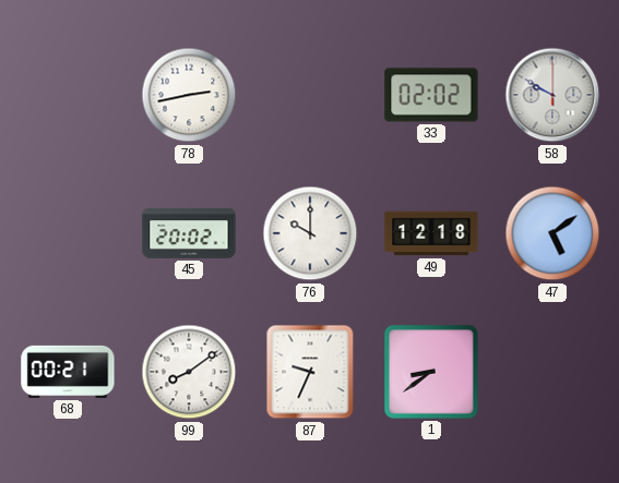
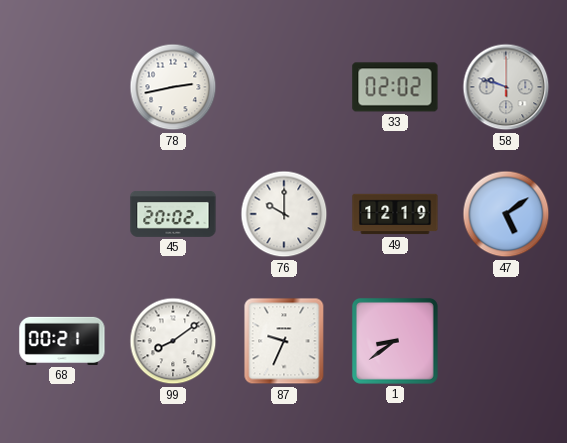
58: 9:50 -> 9:48 (506, 87)
49: 12:18 -> 12:19 (395, 214)
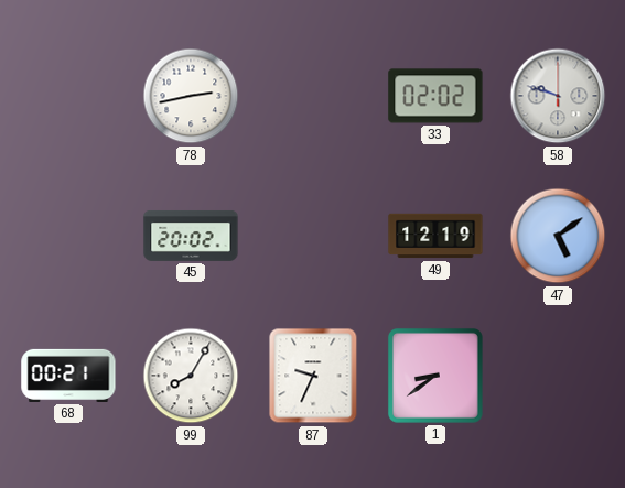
76: 10:00 -> none (284, 214)
99: 8:09 -> 8:05 (191, 376)
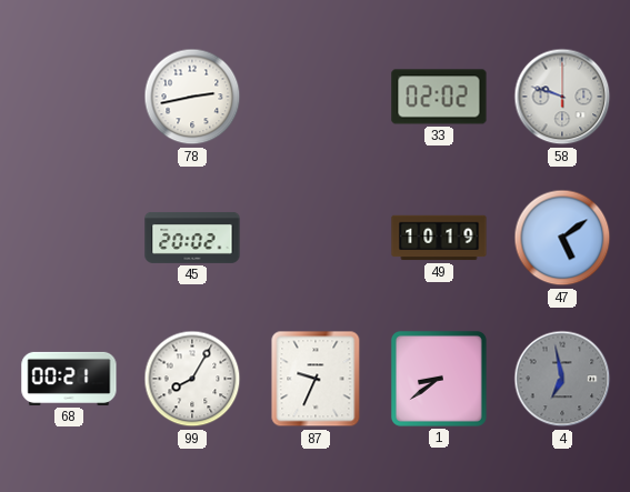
49: 12:19 -> 10:19 (439, 238)
4: none -> 6:58 (562, 379)
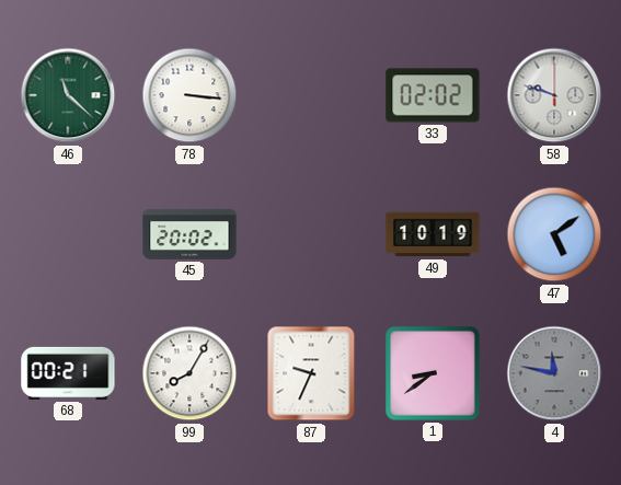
46: none -> 11:22 (68, 95)
78: 2:43 -> 3:16 (189, 95)
4: 6:58 -> 11:47 (554, 373)
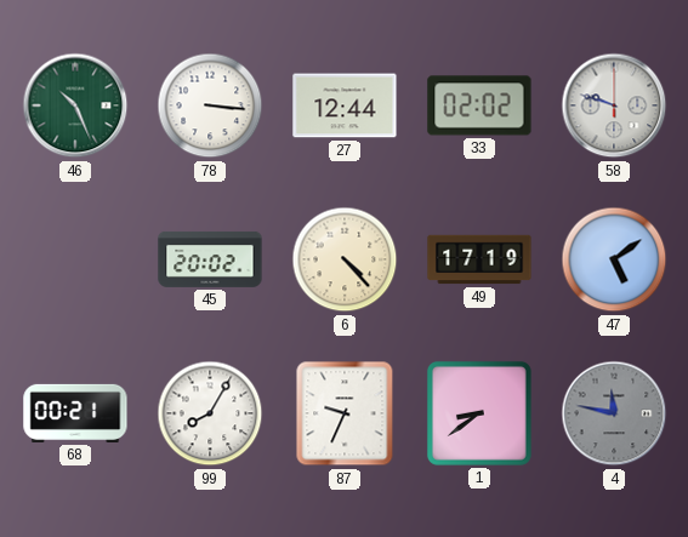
46: 11:22 -> 10:26 (75, 105)
27: none -> 12:44 (345, 105)
6: none -> 4:23 (345, 259)
49: 10:19 -> 17:19 (479, 259)
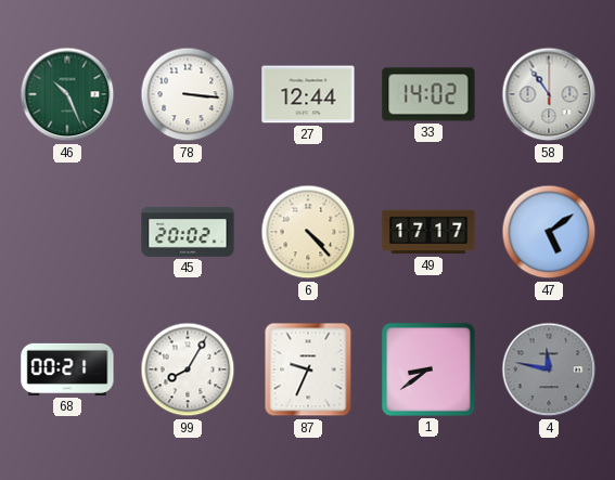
33: 02:02 -> 14:02 (428, 94)
58: 9:48 -> 10:54 (549, 94)
49: 17:19 -> 17:17 (428, 232)
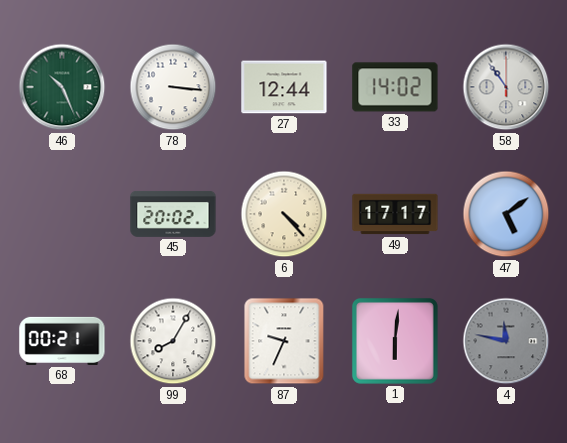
1: 8:39 -> 6:01 (395, 341)
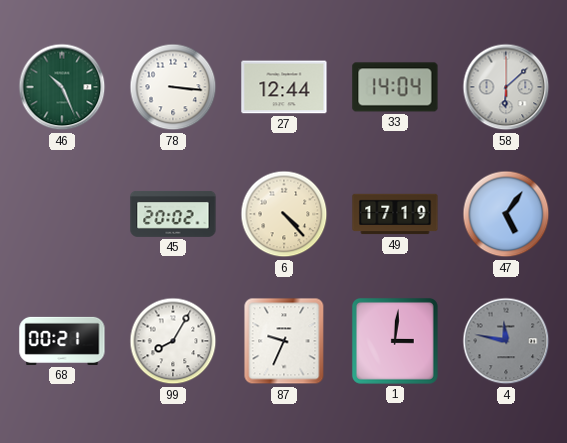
33: 14:02 -> 14:04 (395, 87)
58: 10:54 -> 6:08 (506, 87)
49: 17:17 -> 17:19 (395, 214)
47: 5:09 -> 5:06 (506, 214)
1: 6:01 -> 3:01 (395, 341)
